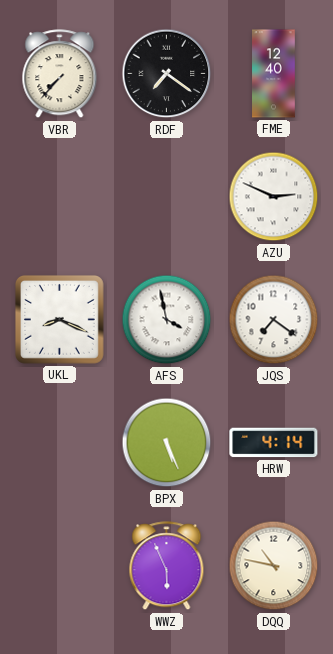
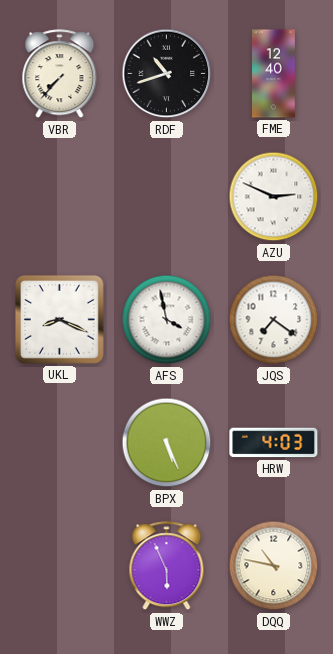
RDF: 7:21 -> 10:42 (167, 74)
HRW: 4:14 -> 4:03 (274, 443)
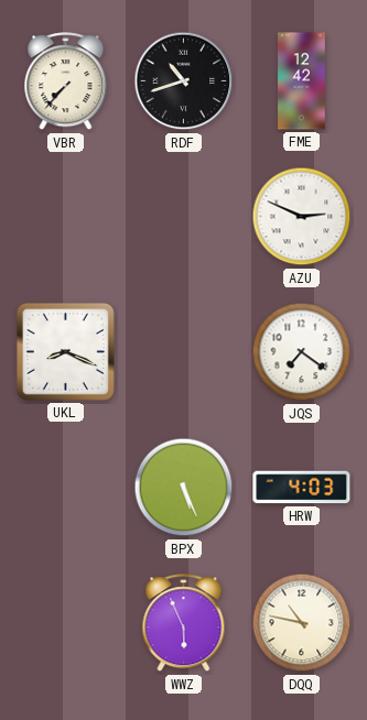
FME: 12:40 -> 12:42 (302, 81)
AFS: 3:58 -> none (167, 320)
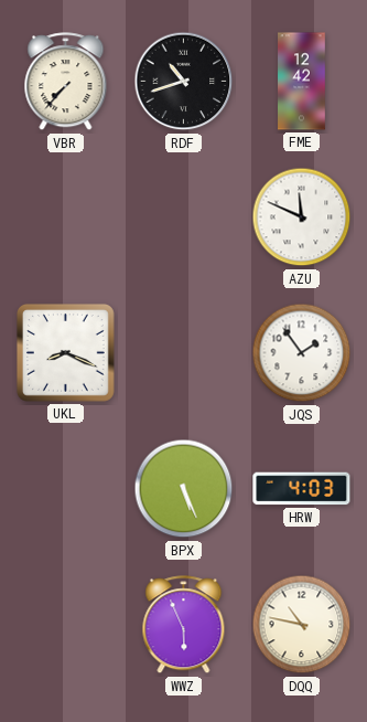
AZU: 2:49 -> 11:49 (302, 217)
JQS: 7:21 -> 1:54 (302, 353)
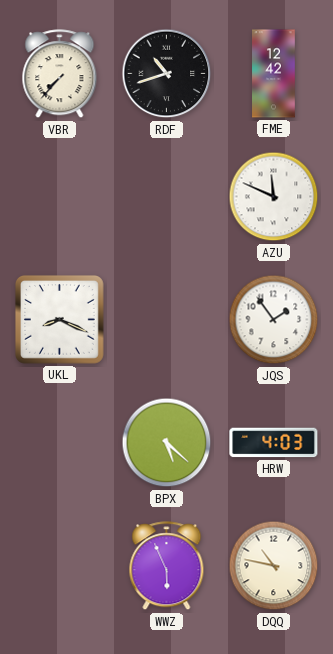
BPX: 5:26 -> 5:22 (167, 443)
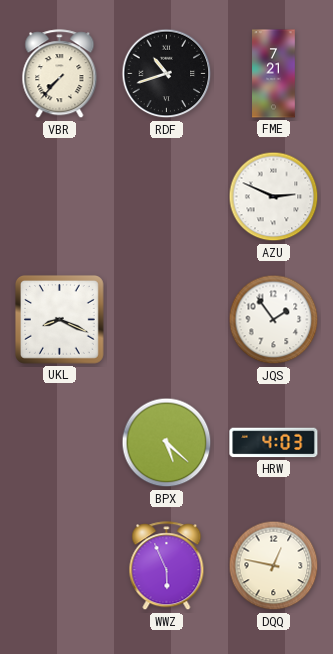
FME: 12:42 -> 7:21 (274, 74)
AZU: 11:49 -> 2:49 (274, 197)
DQQ: 10:47 -> 12:47 (274, 566)
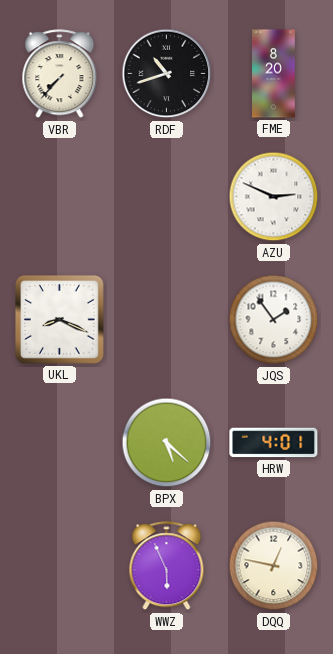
FME: 7:21 -> 8:20 (274, 74)
HRW: 4:03 -> 4:01 (274, 443)
